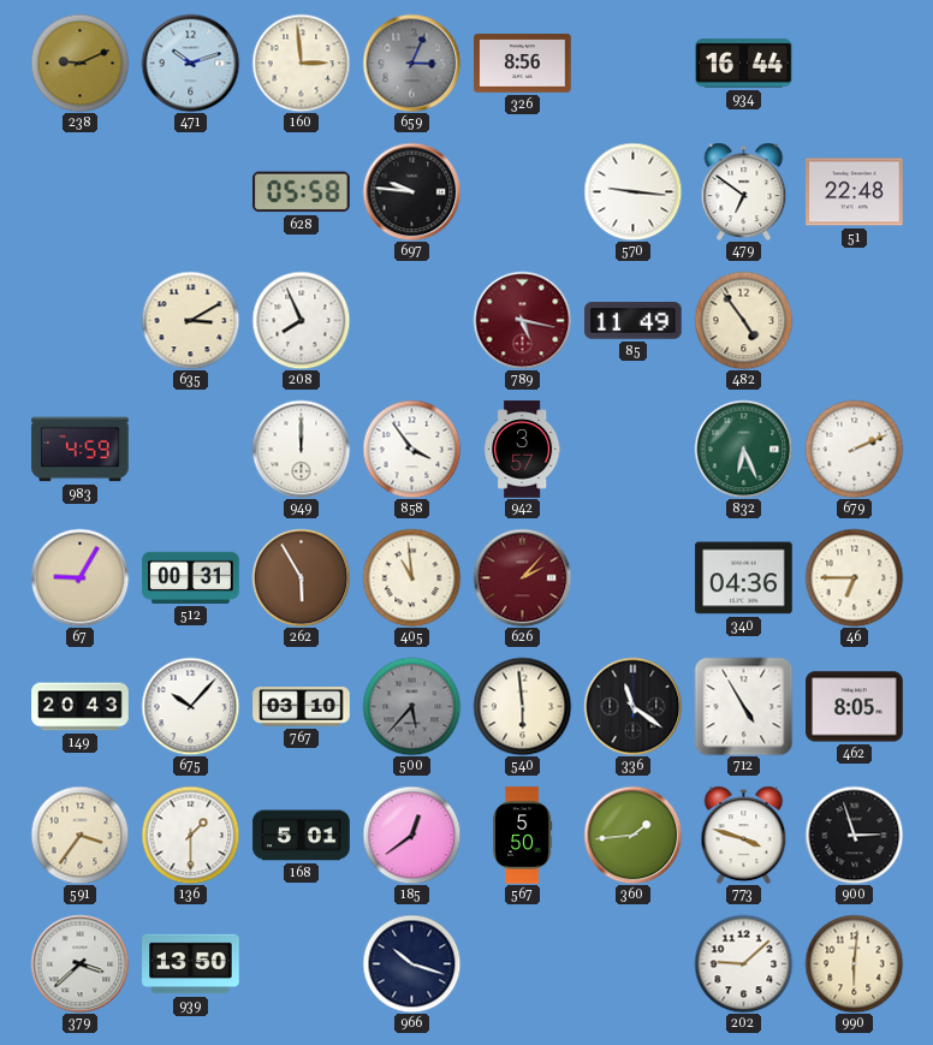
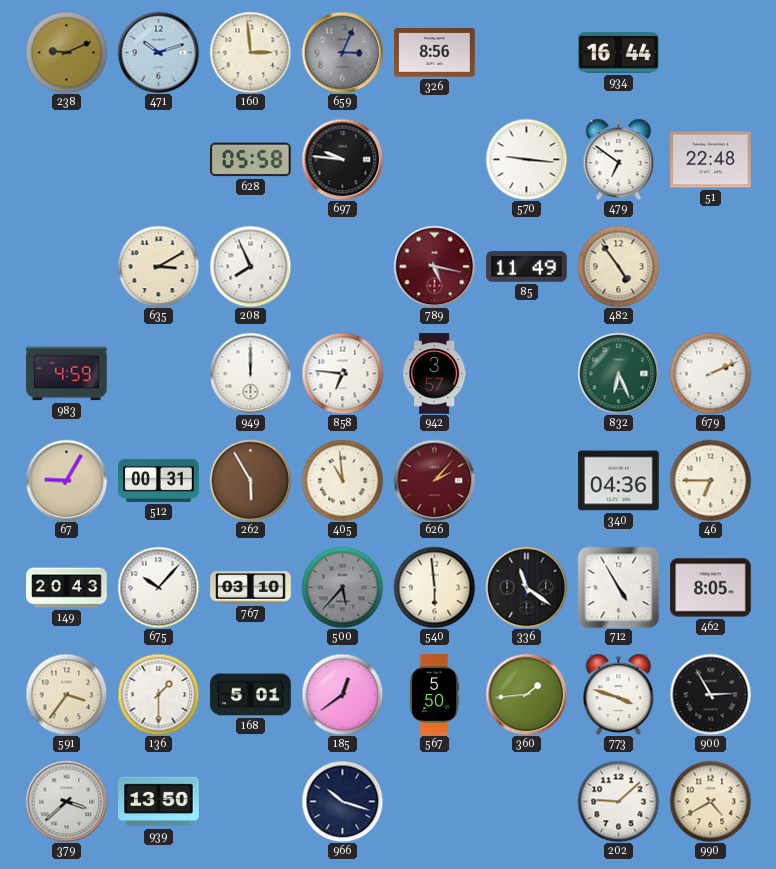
858: 3:54 -> 6:46 (342, 373)
900: 2:57 -> 2:55 (710, 694)
990: 6:01 -> 4:40 (710, 801)
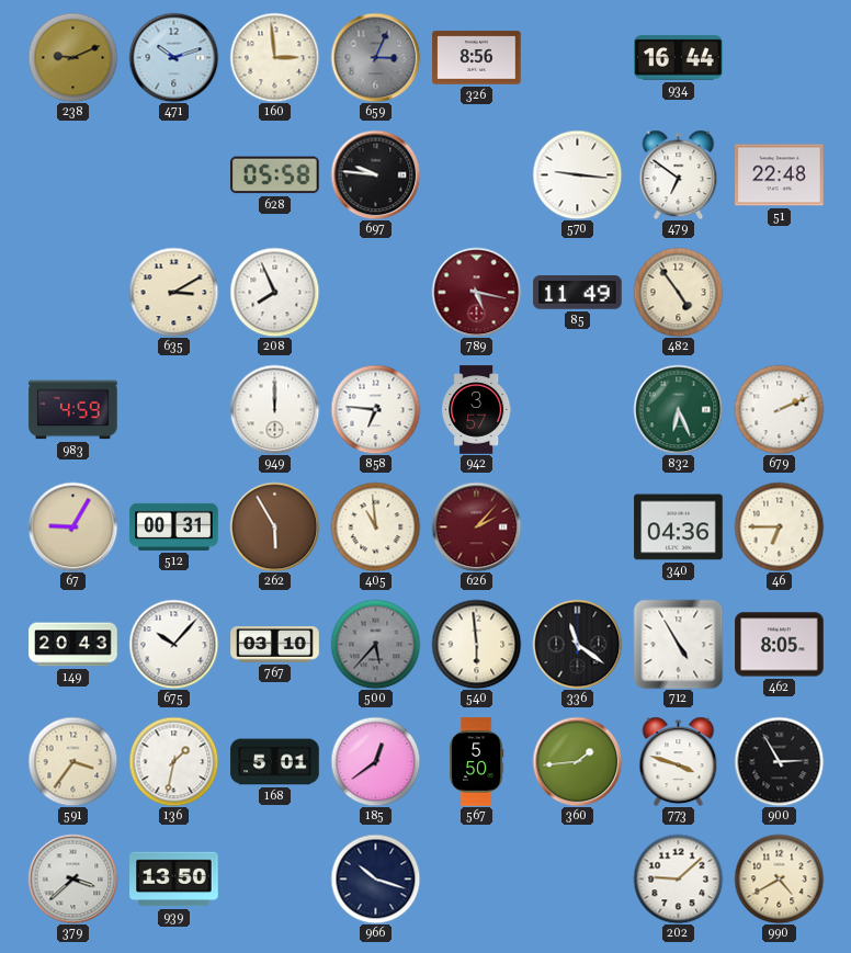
136: 1:30 -> 1:32 (173, 761)
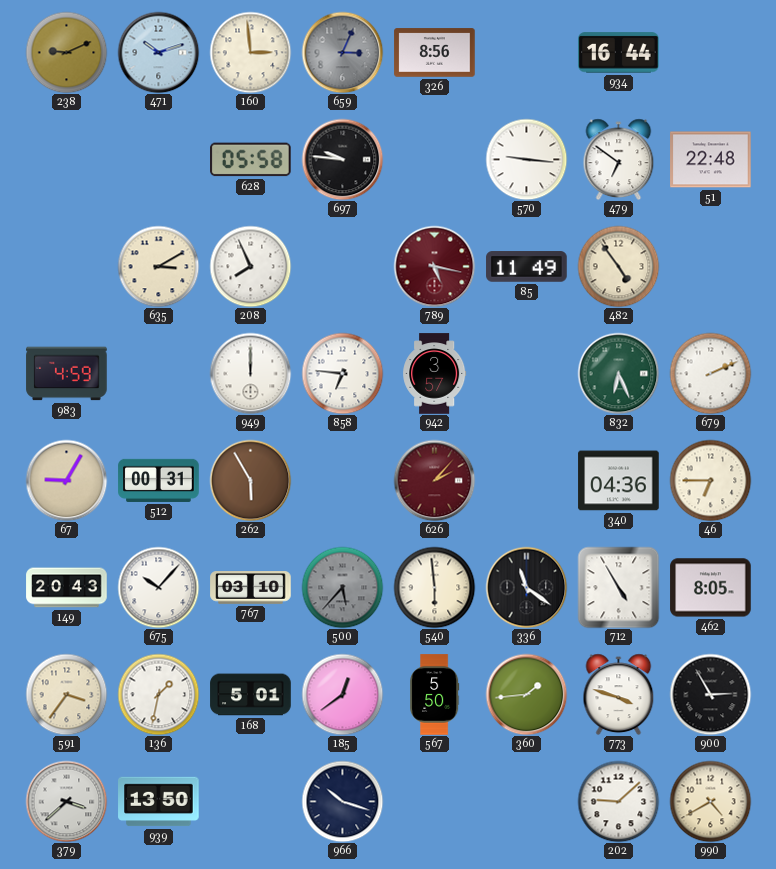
405: 10:59 -> none (375, 526)
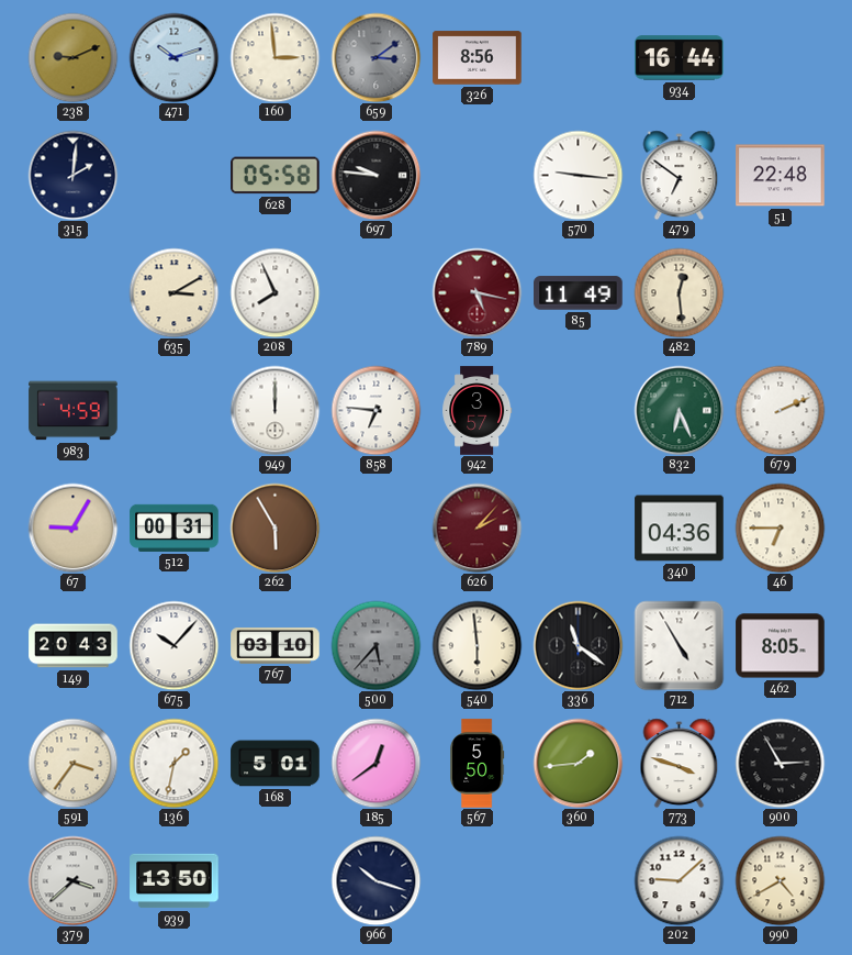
659: 3:04 -> 3:09 (375, 57)
315: none -> 2:01 (72, 175)
482: 4:54 -> 12:29 (679, 292)
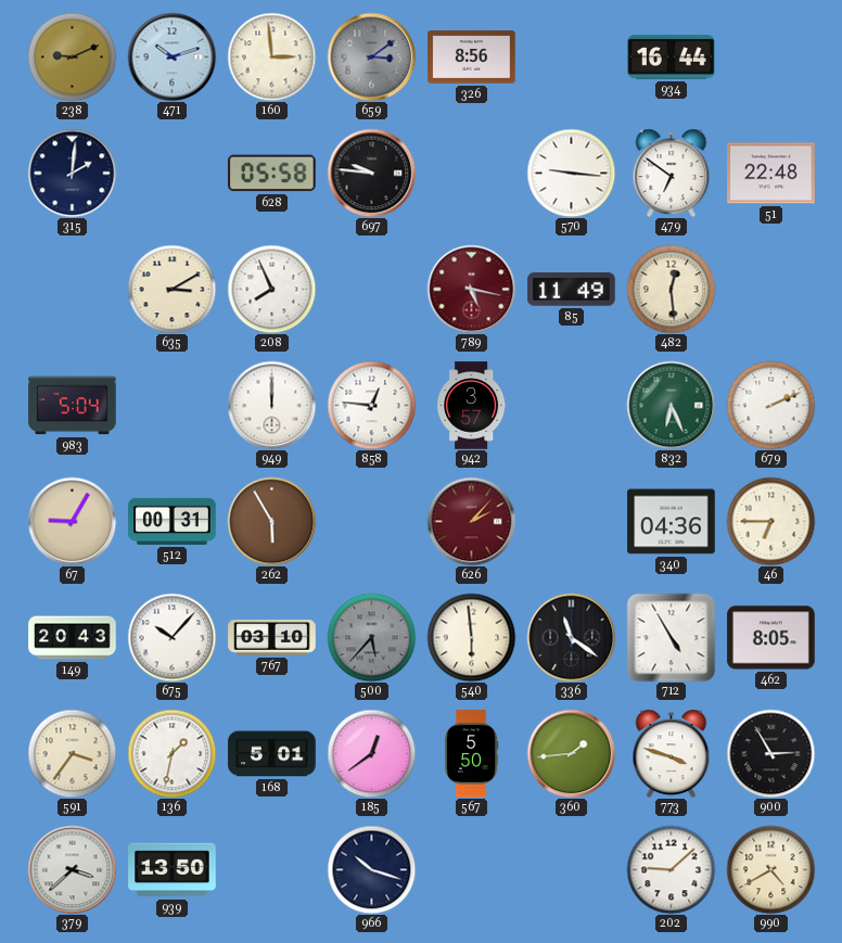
983: 4:59 -> 5:04 (73, 406)
858: 6:46 -> 12:46 (371, 405)
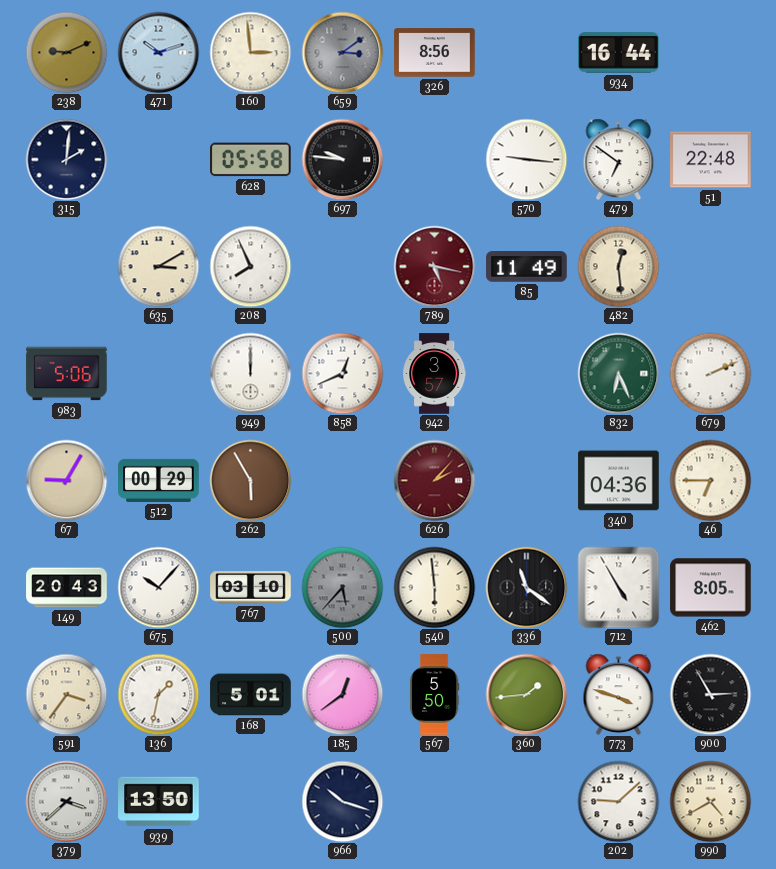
983: 5:04 -> 5:06 (67, 374)
858: 12:46 -> 12:41 (342, 373)
512: 00:31 -> 00:29 (159, 480)
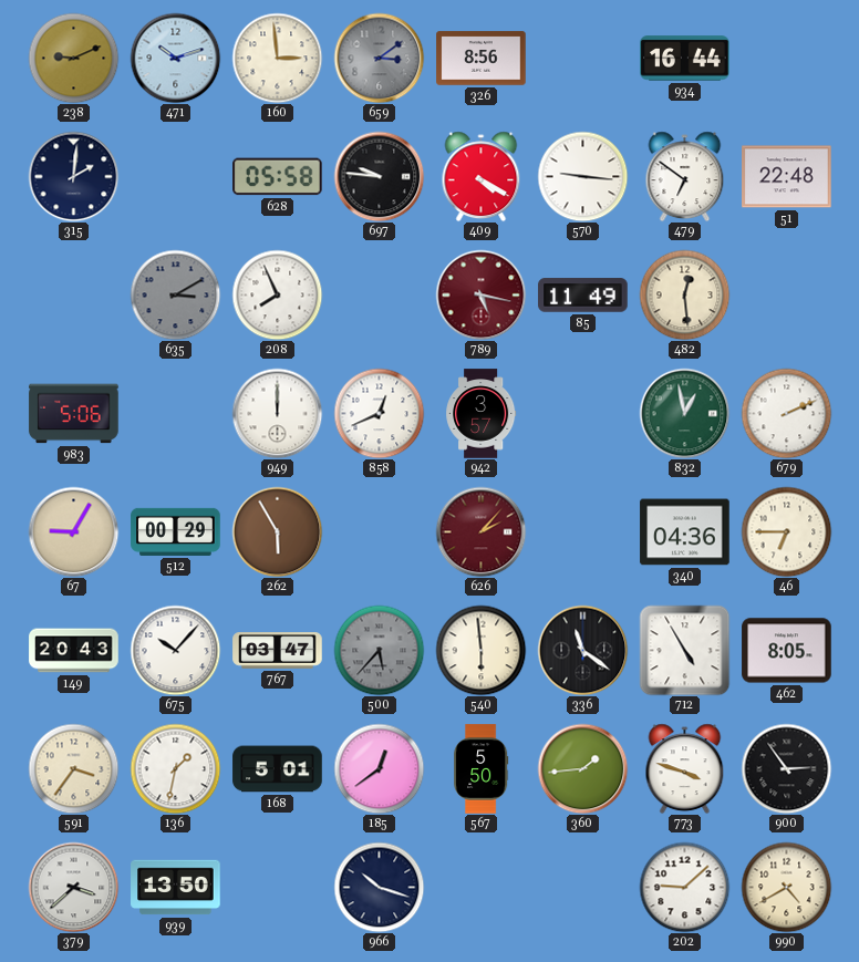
409: none -> 4:20 (482, 176)
635 dial: cream -> grey (175, 294)
832: 6:26 -> 12:58 (684, 413)
767: 03:10 -> 03:47 (278, 651)
900: 2:55 -> 2:54 (786, 768)
